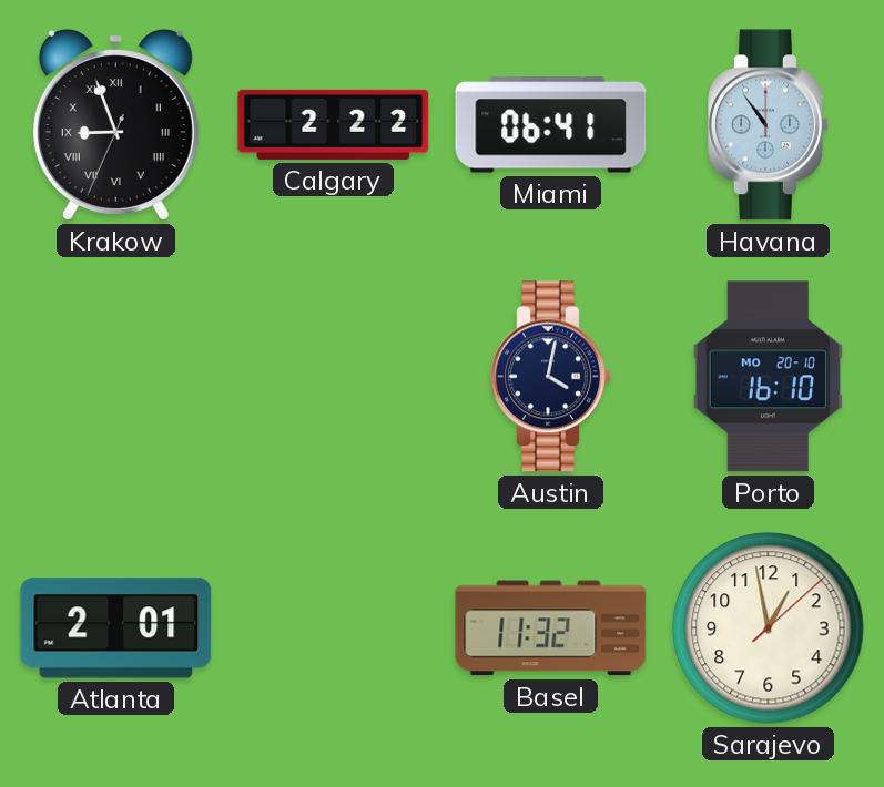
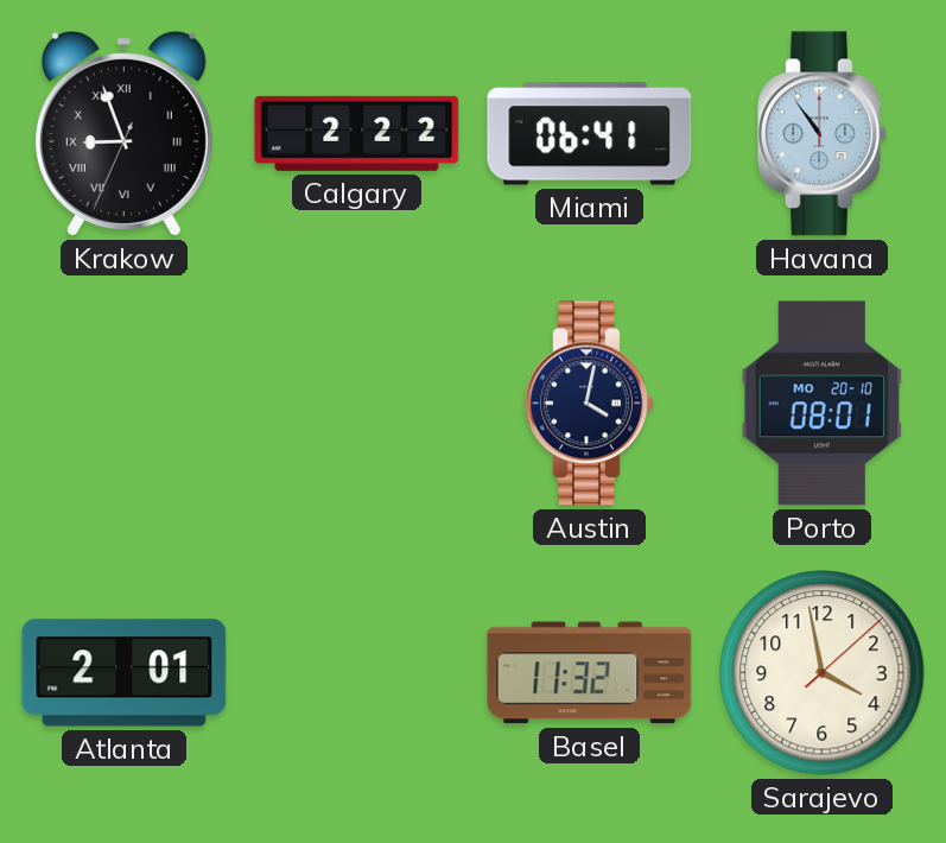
Porto: 16:10 -> 08:01 (821, 404)
Sarajevo: 12:58 -> 3:58 (823, 673)
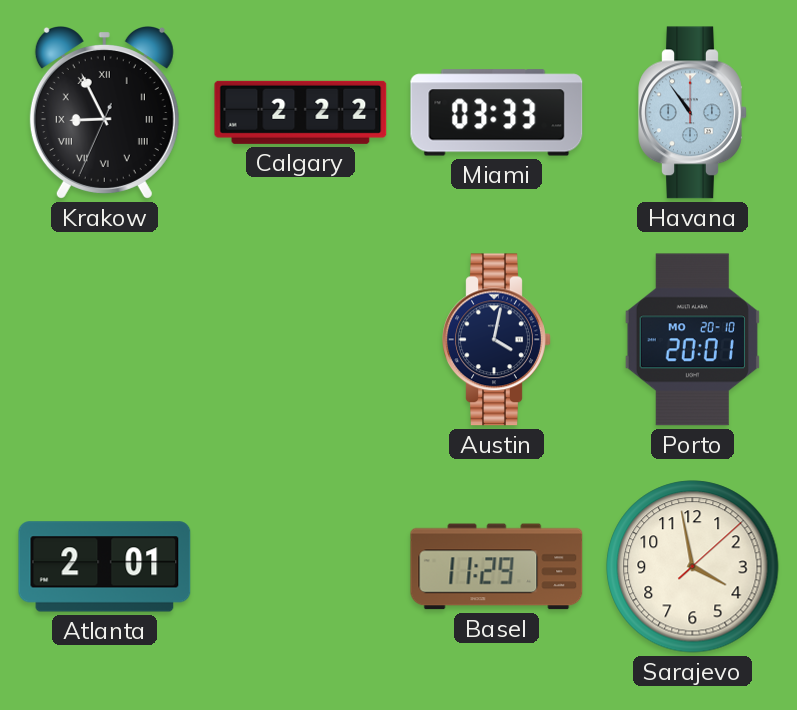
Krakow: 8:56 -> 8:55 (104, 113)
Miami: 06:41 -> 03:33 (497, 113)
Porto: 08:01 -> 20:01 (692, 340)
Basel: 11:32 -> 11:29 (497, 567)
